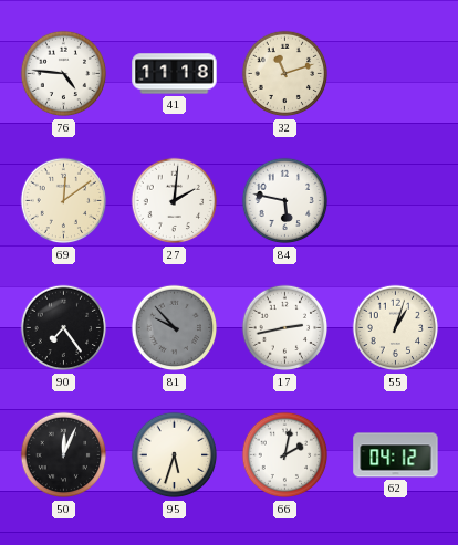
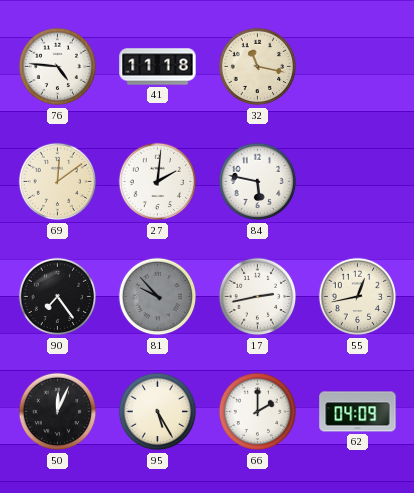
32: 11:12 -> 11:17 (258, 67)
55: 1:03 -> 12:43 (358, 297)
95: 5:33 -> 5:25 (158, 412)
66: 2:02 -> 2:00 (258, 412)
62: 04:12 -> 04:09 (358, 412)
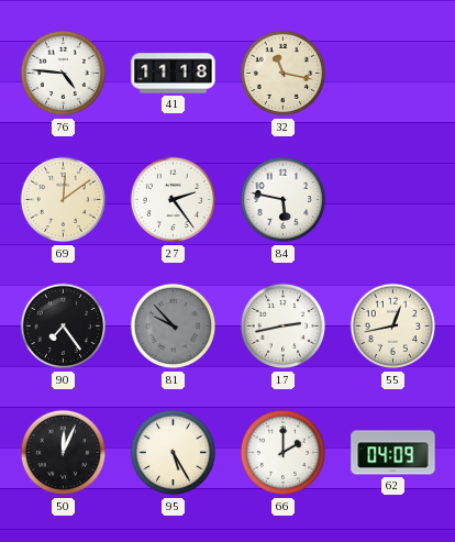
27: 2:01 -> 2:24 (174, 200)
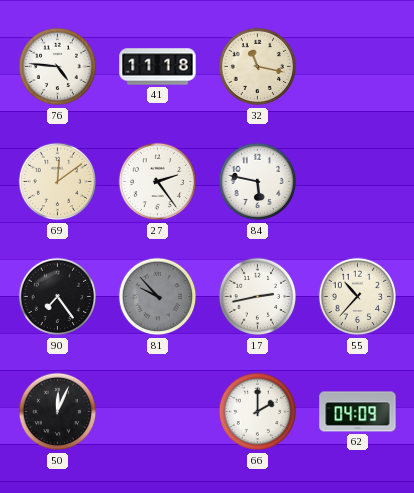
55: 12:43 -> 10:37 (358, 297)
95: 5:25 -> none (174, 453)
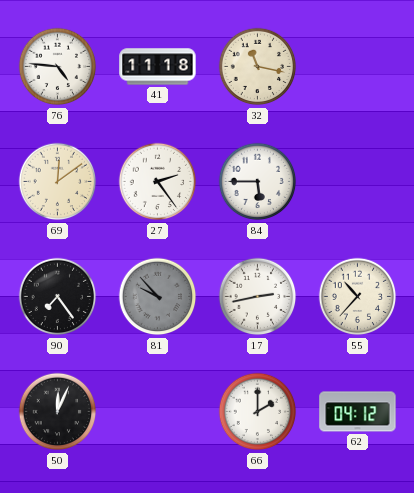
84: 5:47 -> 5:45 (258, 182)
62: 04:09 -> 04:12 (358, 412)
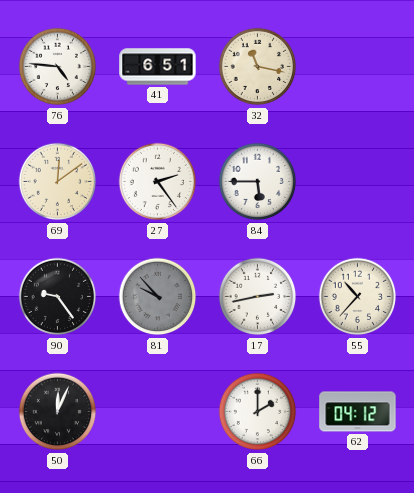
41: 11:18 -> 6:51 (158, 67)
90: 7:24 -> 9:24 (58, 297)
